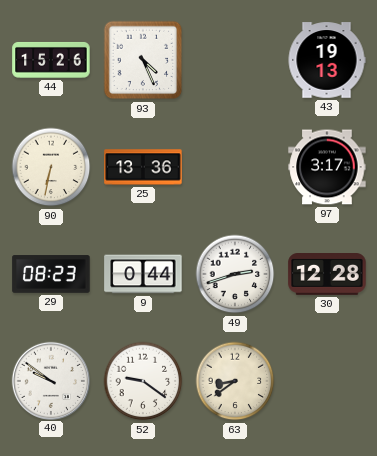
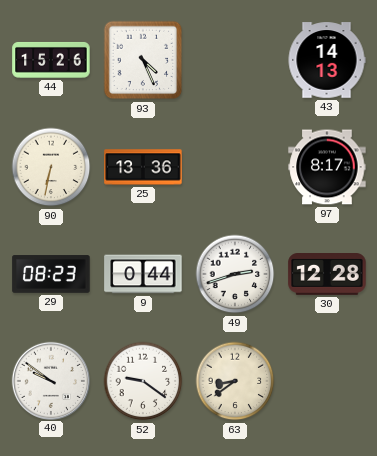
43: 19:13 -> 14:13 (327, 60)
97: 3:17 -> 8:17 (327, 167)
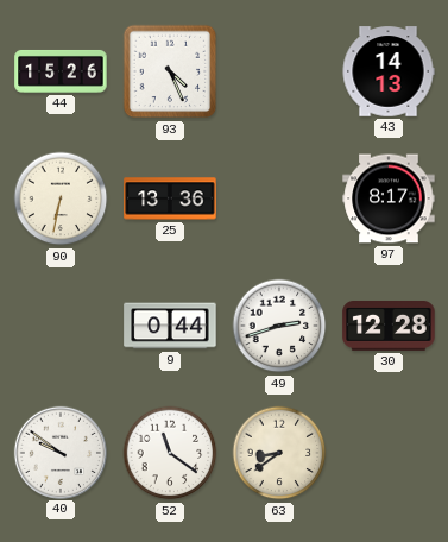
29: 08:23 -> none (51, 274)
52: 9:21 -> 11:21 (170, 453)
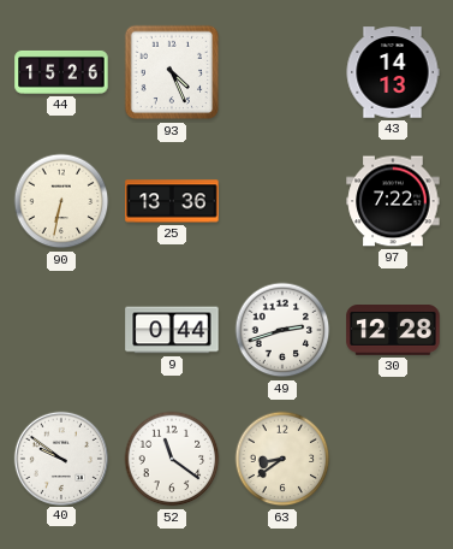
97: 8:17 -> 7:22 (393, 201)
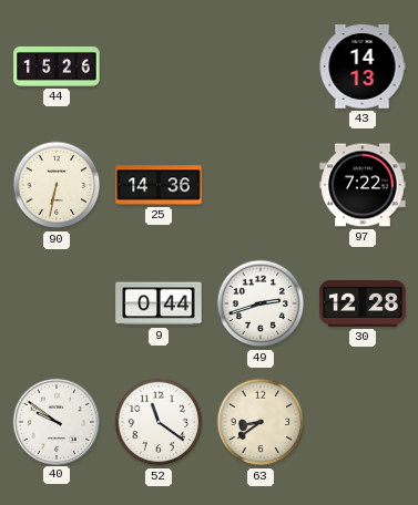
93: 4:26 -> none (172, 72)
25: 13:36 -> 14:36 (159, 185)
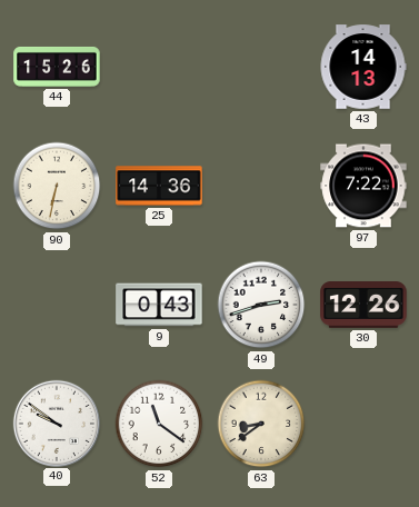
9: 0:44 -> 0:43 (159, 305)
30: 12:28 -> 12:26 (363, 306)
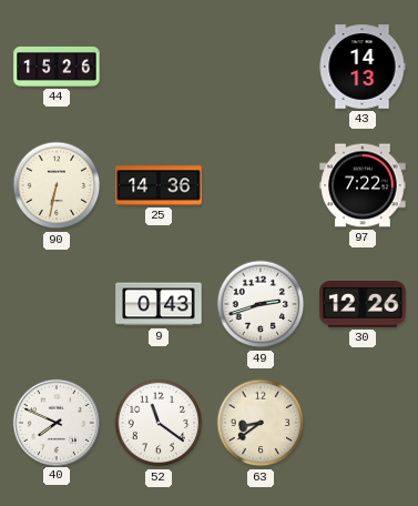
40: 9:51 -> 7:49 (55, 422)
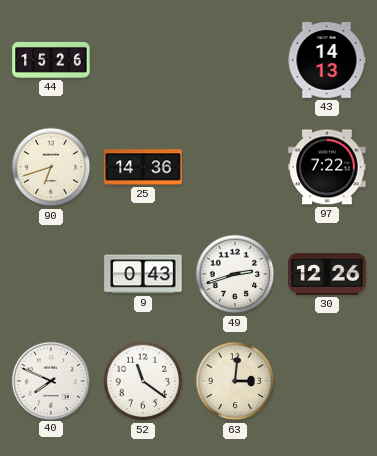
90: 6:32 -> 6:42 (51, 167)
63: 8:39 -> 3:01 (235, 381)
